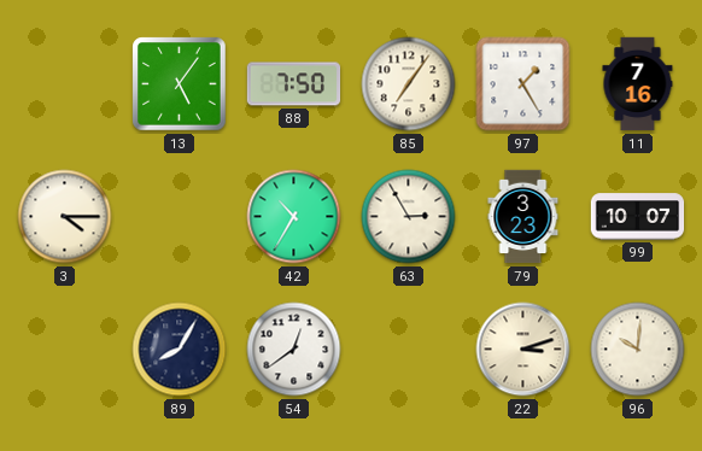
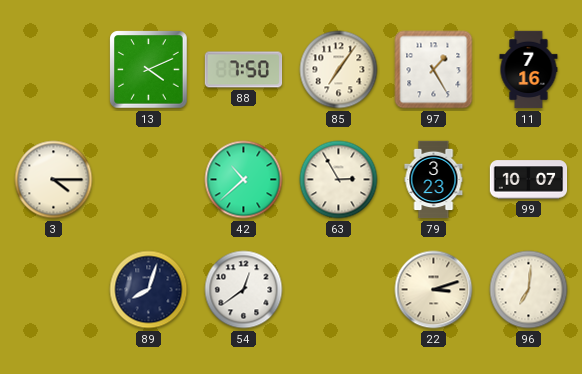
13: 5:06 -> 4:11 (149, 70)
42: 10:35 -> 10:38 (244, 180)
89: 8:05 -> 8:03 (149, 290)
96: 10:01 -> 7:01 (529, 290)
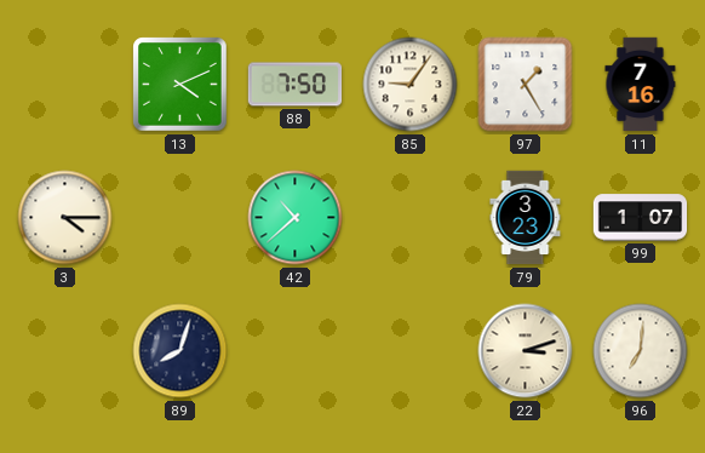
85: 7:06 -> 9:06 (411, 85)
63: 2:55 -> none (339, 180)
99: 10:07 -> 1:07 (641, 218)
54: 12:39 -> none (244, 290)
